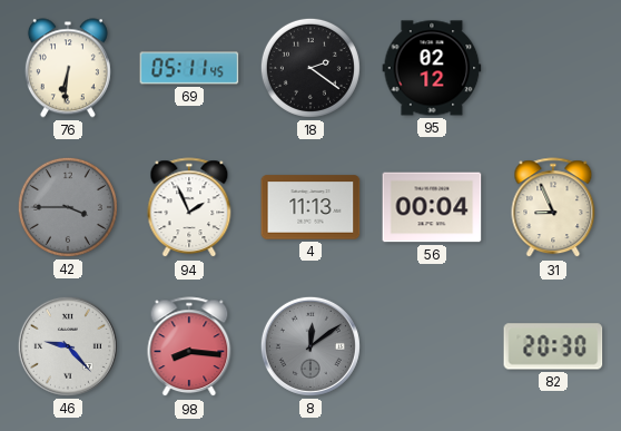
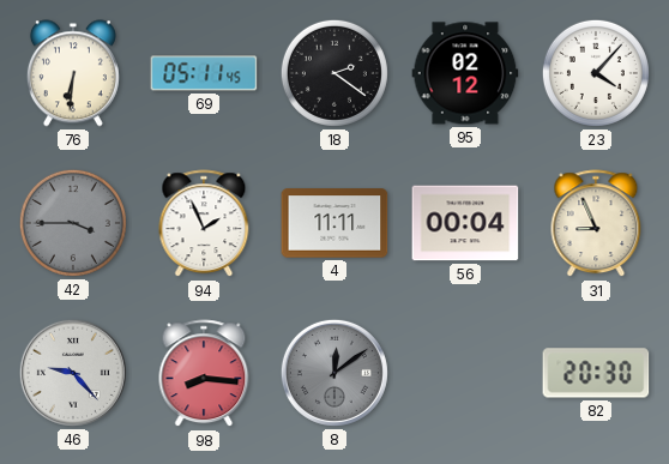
23: none -> 4:07 (596, 73)
4: 11:13 -> 11:11 (334, 223)
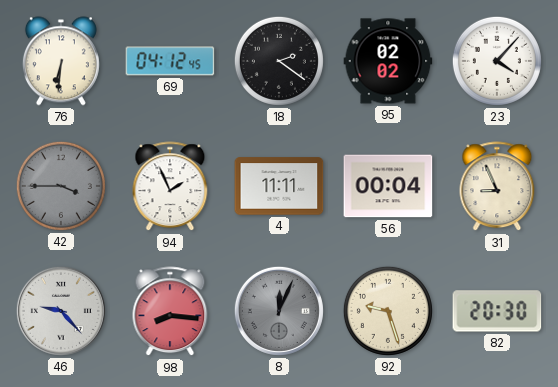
69: 05:11 -> 04:12 (170, 61)
95: 02:12 -> 02:02 (388, 61)
8: 12:09 -> 12:04 (279, 311)
92: none -> 9:27 (388, 311)
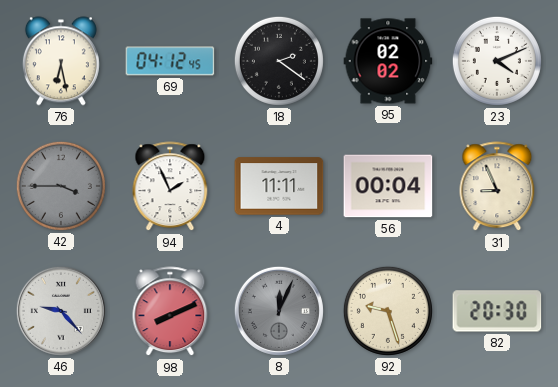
76: 6:31 -> 6:28 (61, 61)
23: 4:07 -> 4:11 (497, 61)
98: 8:16 -> 8:11 (170, 312)
